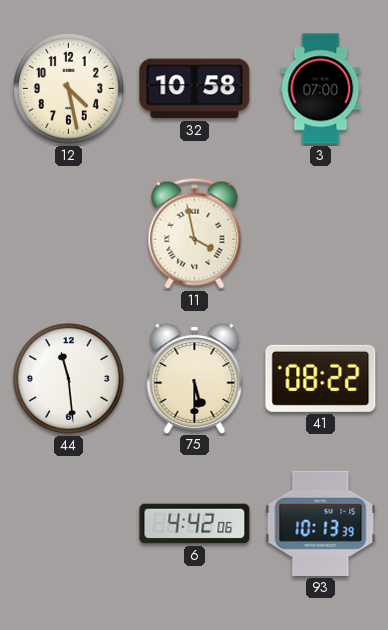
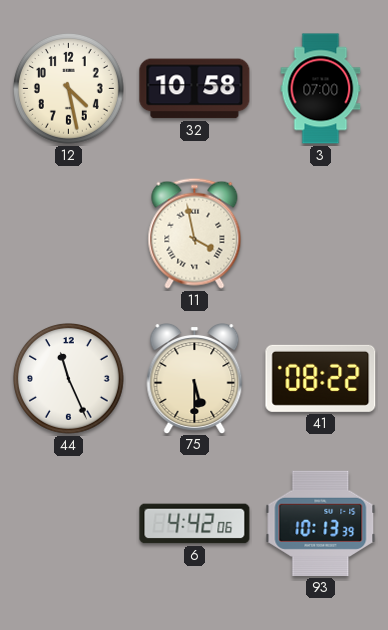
44: 11:29 -> 11:26 (69, 379)
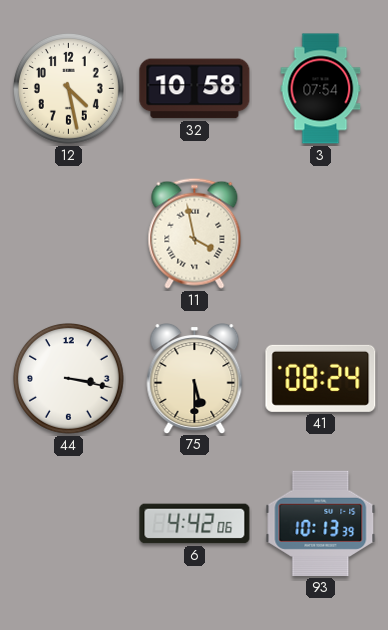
3: 07:00 -> 07:54 (321, 89)
44: 11:26 -> 3:17 (69, 379)
41: 08:22 -> 08:24 (321, 378)
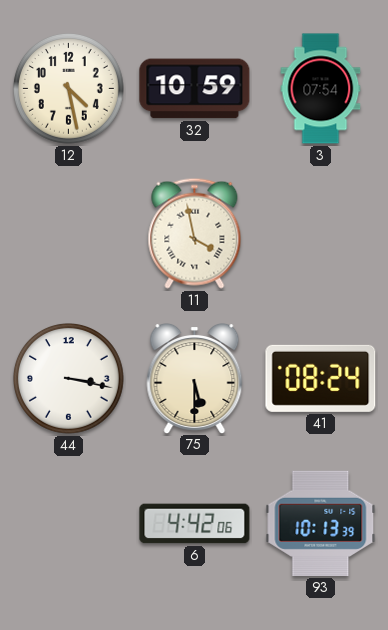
32: 10:58 -> 10:59 (195, 89)
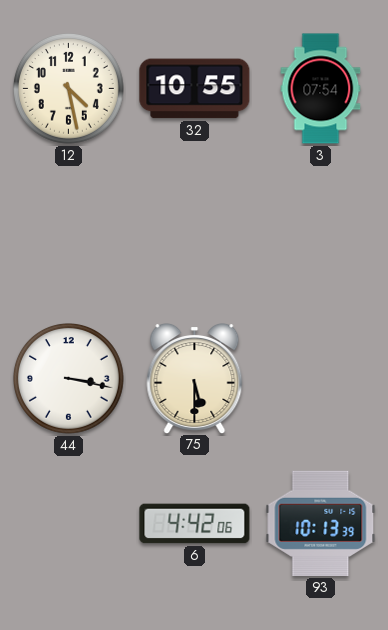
32: 10:59 -> 10:55 (195, 89)
11: 3:58 -> none (195, 233)
41: 08:24 -> none (321, 378)
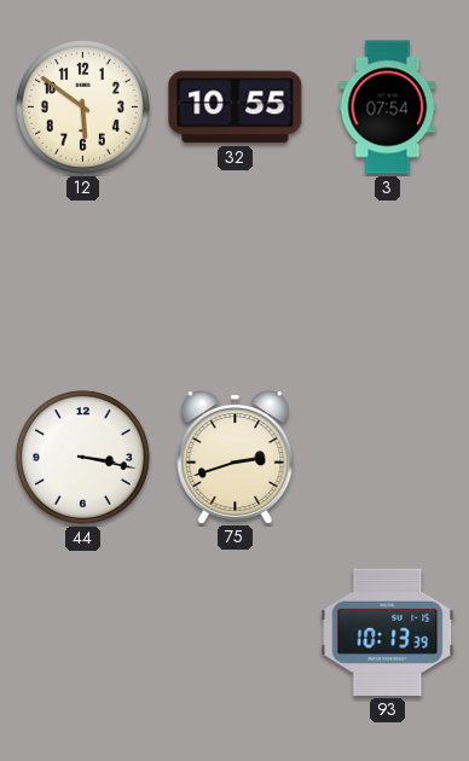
12: 4:28 -> 5:51 (83, 108)
75: 5:30 -> 2:42 (236, 458)
6: 4:42 -> none (195, 524)
